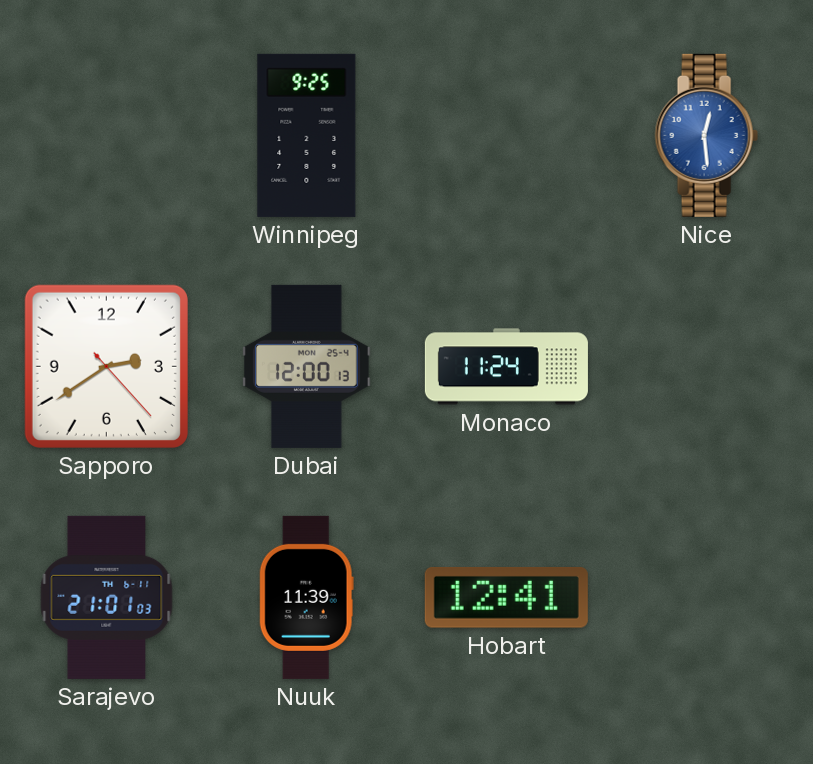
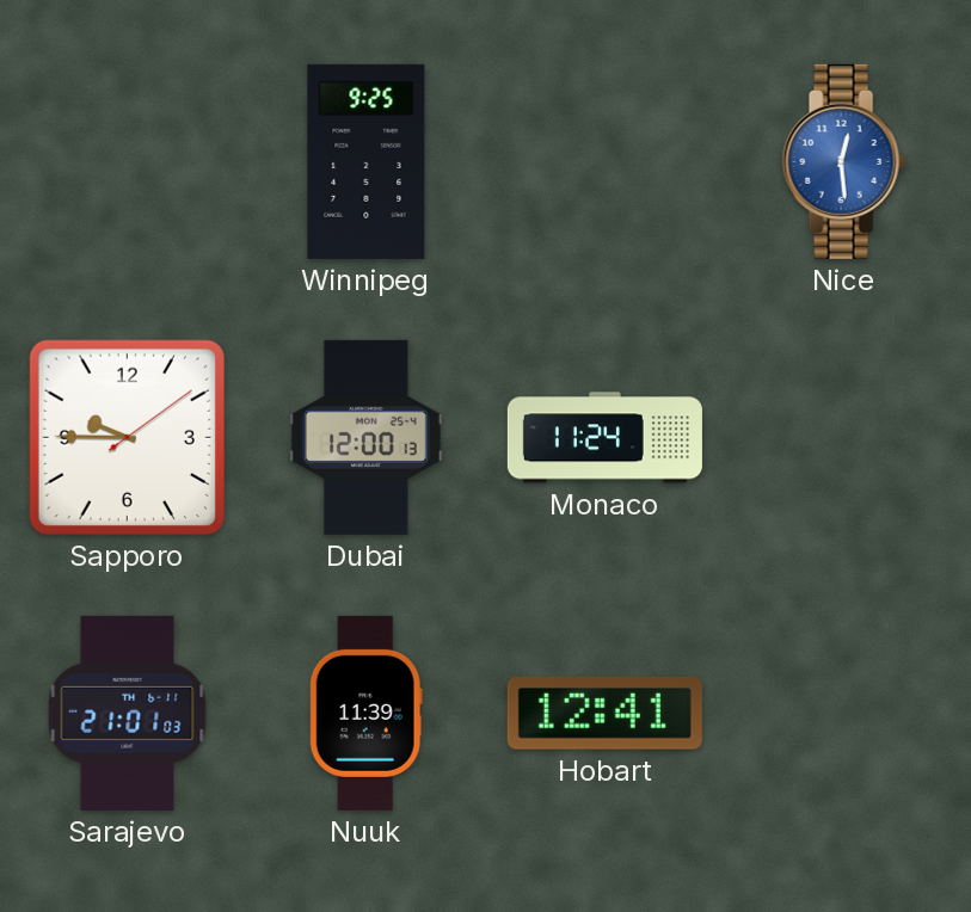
Sapporo: 2:39 -> 9:45 (127, 437)
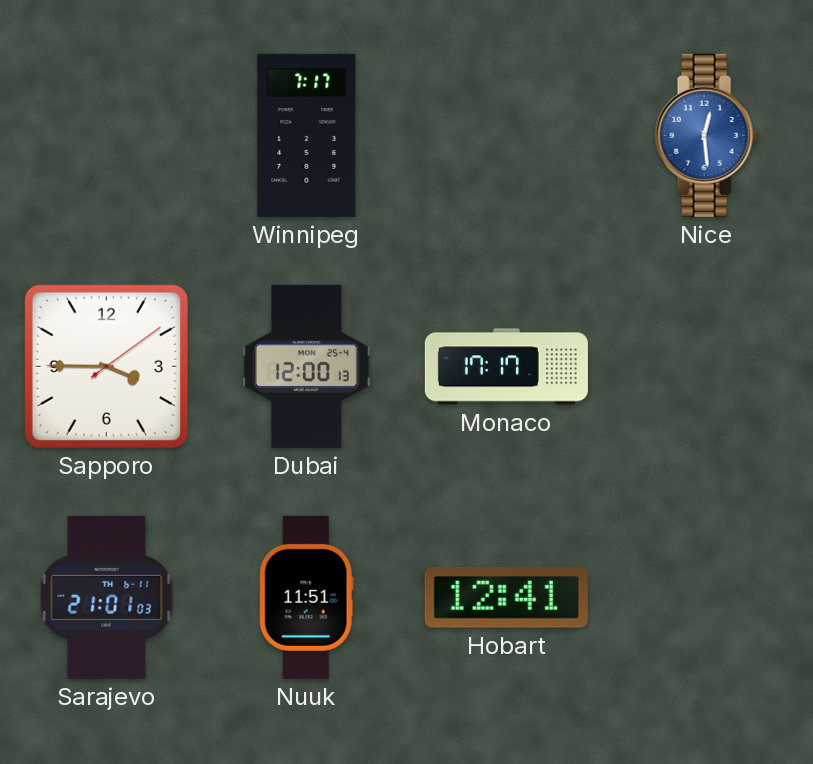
Winnipeg: 9:25 -> 7:17 (307, 135)
Sapporo: 9:45 -> 3:45 (106, 366)
Monaco: 11:24 -> 17:17 (506, 367)
Nuuk: 11:39 -> 11:51 (306, 597)
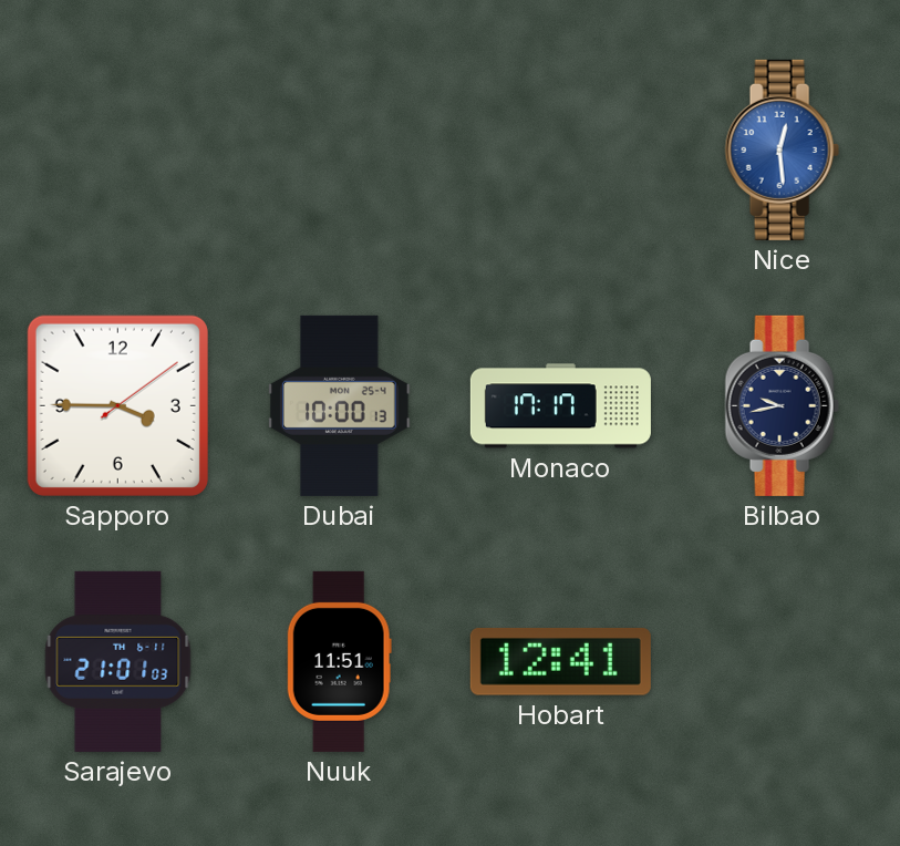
Winnipeg: 7:17 -> none (307, 135)
Dubai: 12:00 -> 10:00 (340, 405)
Bilbao: none -> 9:43 (782, 405)
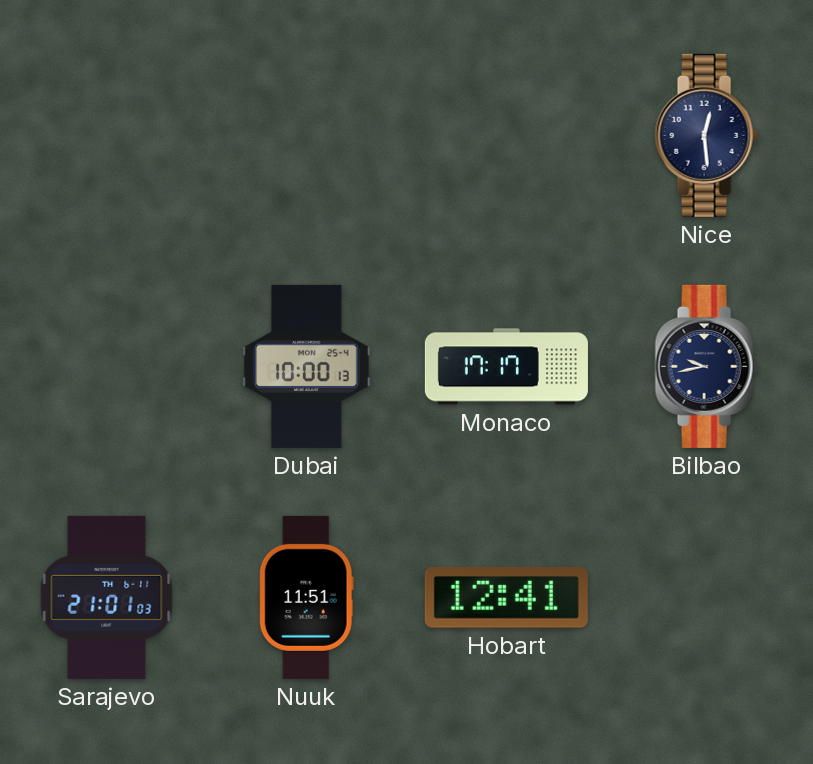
Nice dial: blue -> navy (706, 135)
Sapporo: 3:45 -> none (117, 405)
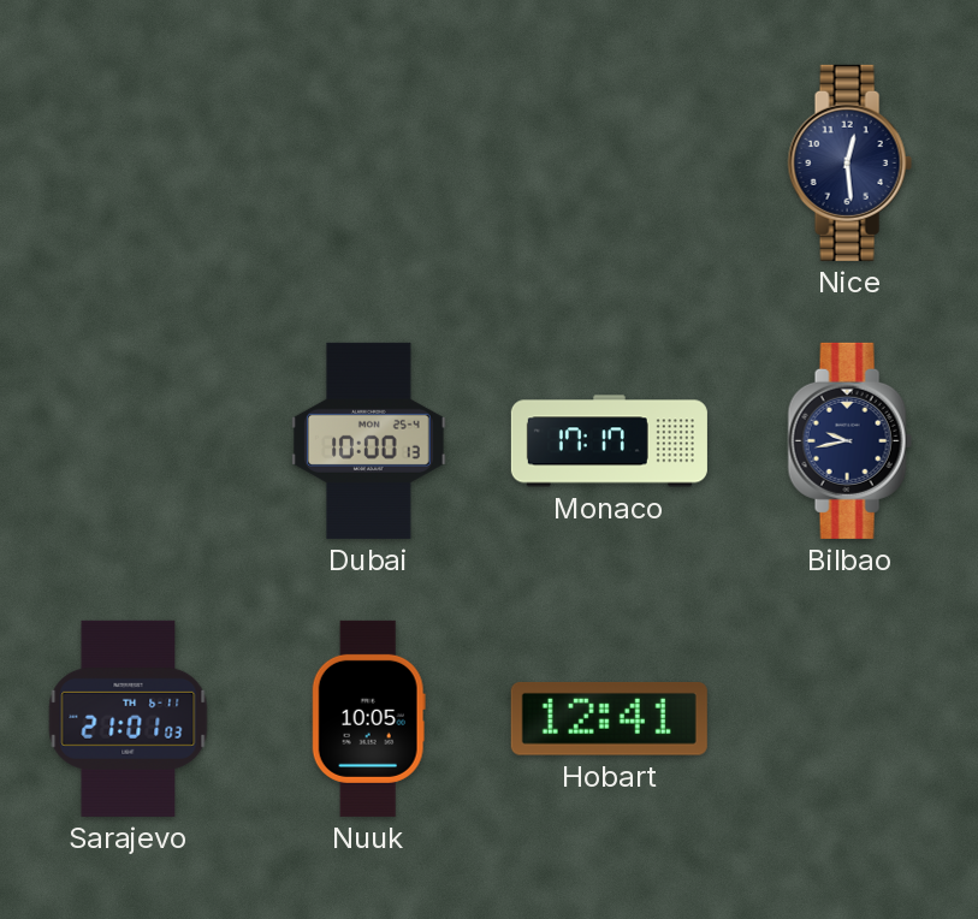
Nuuk: 11:51 -> 10:05 (368, 718)
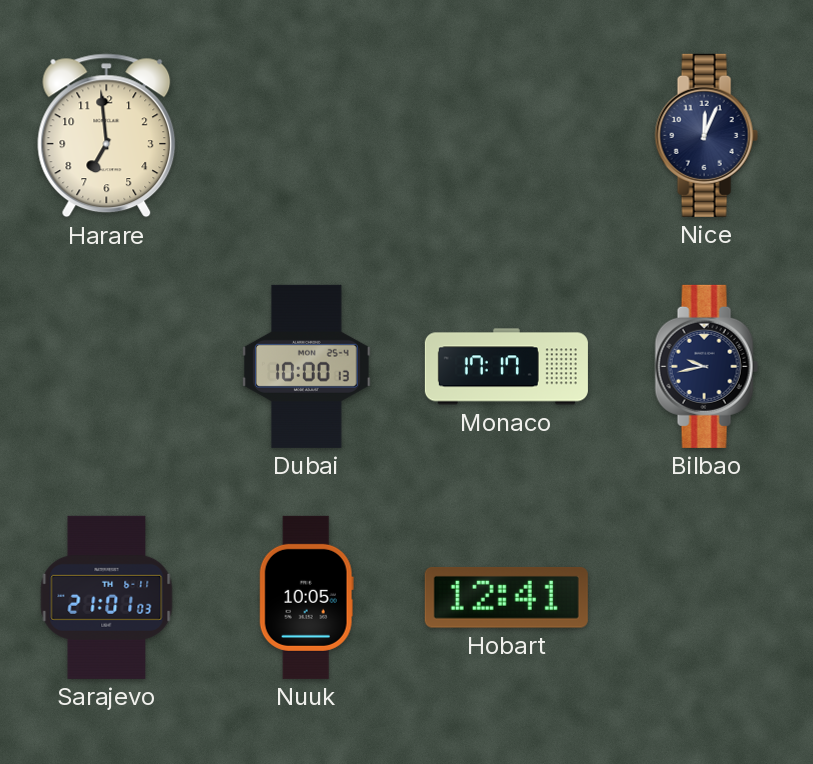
Harare: none -> 6:59 (107, 136)
Nice: 12:29 -> 12:04 (706, 135)
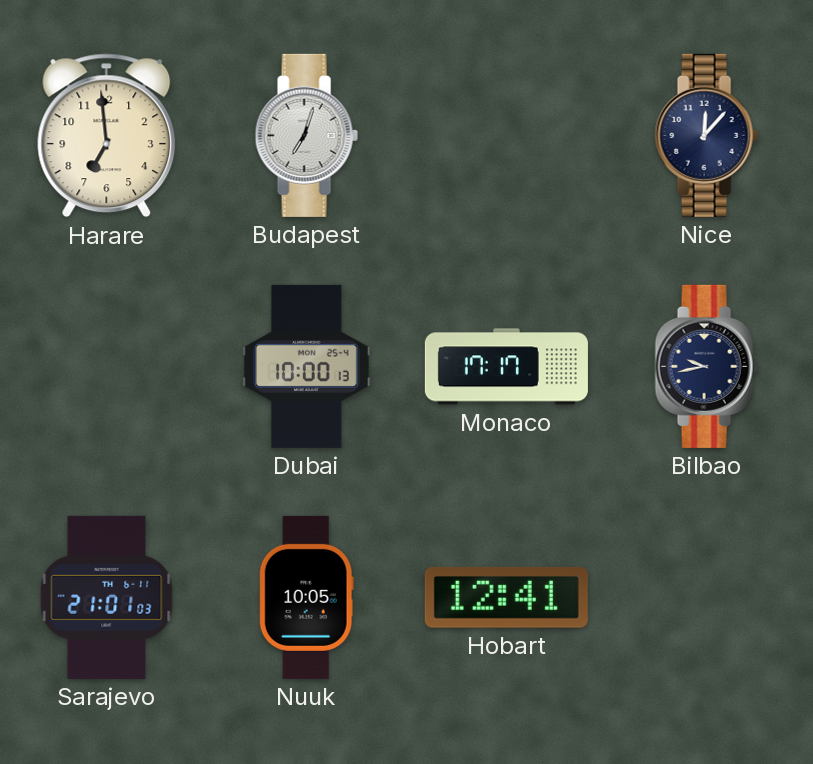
Budapest: none -> 7:03 (306, 135)
Nice: 12:04 -> 12:07 (706, 135)
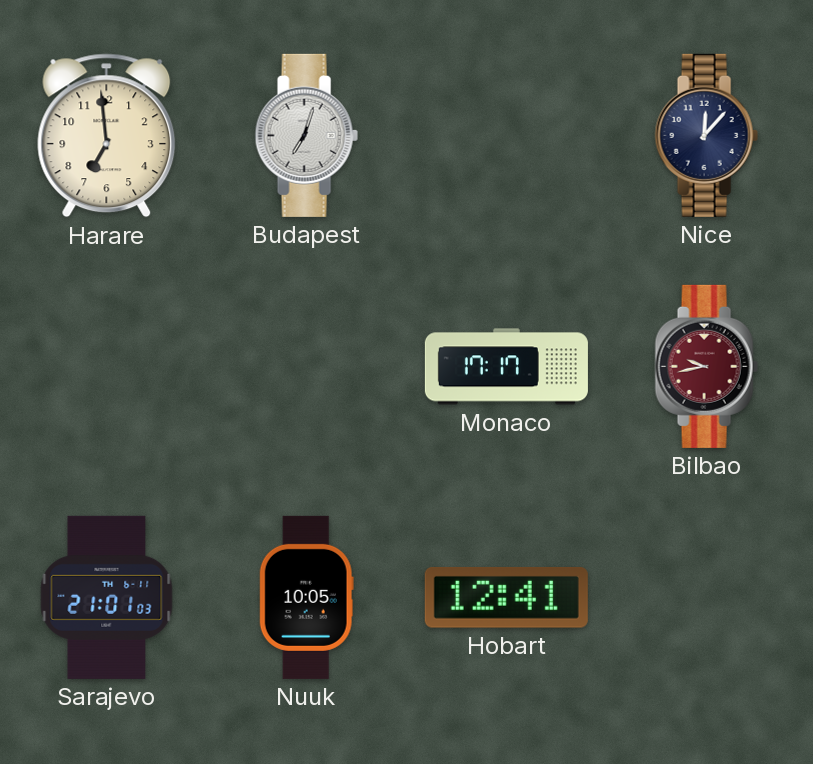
Dubai: 10:00 -> none (307, 366)
Bilbao dial: navy -> burgundy (706, 366)
